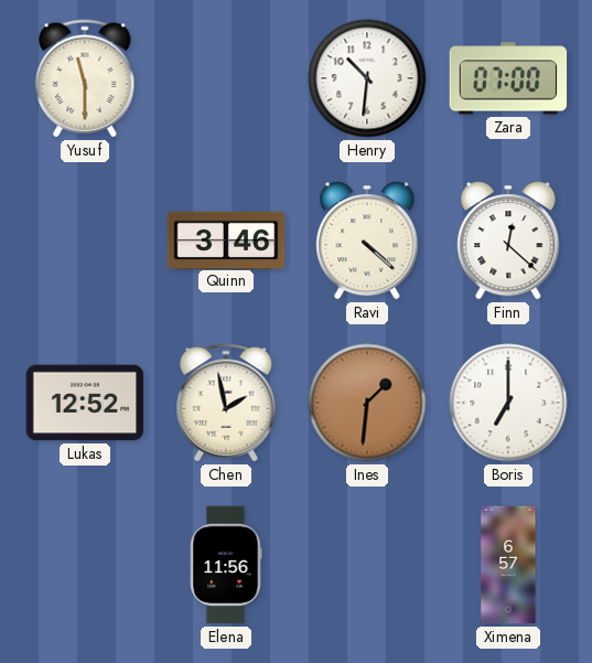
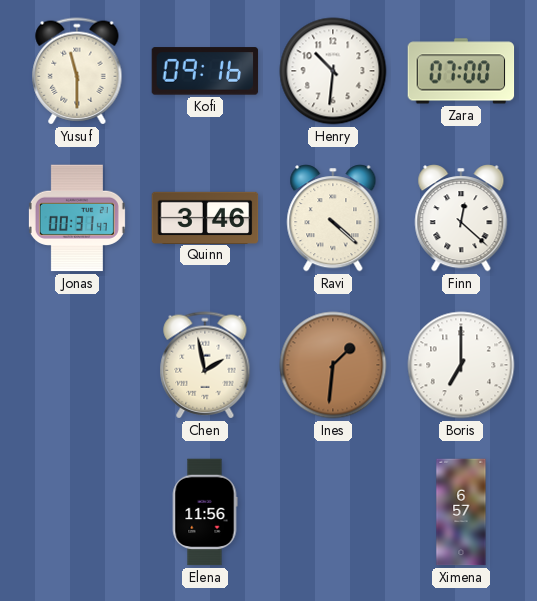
Kofi: none -> 09:16 (205, 71)
Jonas: none -> 00:31 (77, 218)
Lukas: 12:52 -> none (85, 403)
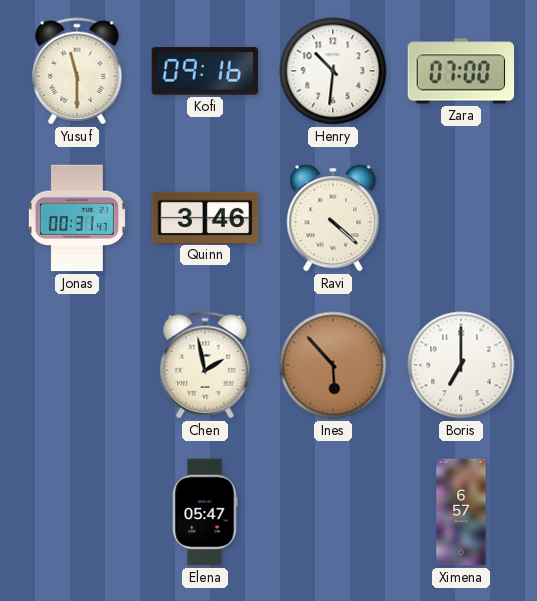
Finn: 12:22 -> none (461, 218)
Ines: 1:31 -> 5:53 (333, 365)
Elena: 11:56 -> 05:47 (205, 512)
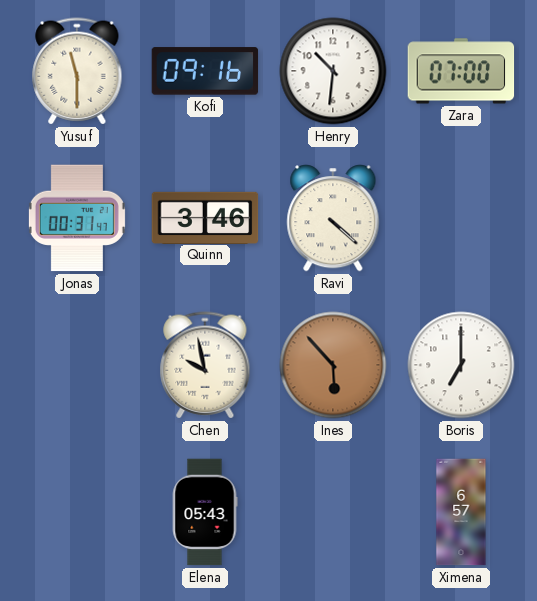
Chen: 1:58 -> 9:58 (205, 365)
Elena: 05:47 -> 05:43 (205, 512)
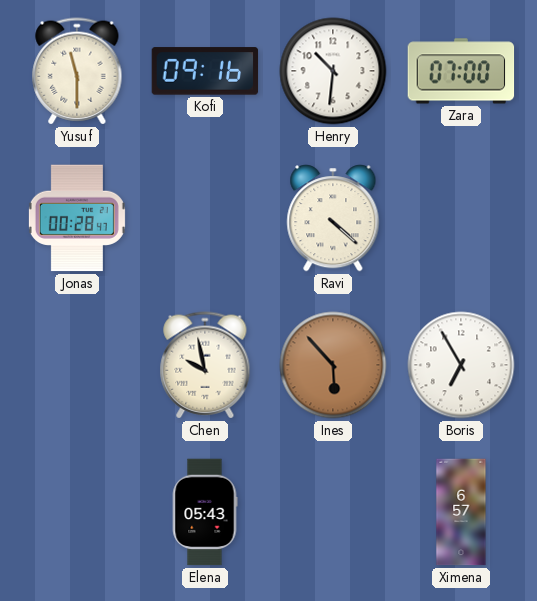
Jonas: 00:31 -> 00:28 (77, 218)
Quinn: 3:46 -> none (205, 217)
Boris: 7:00 -> 6:55 (461, 365)
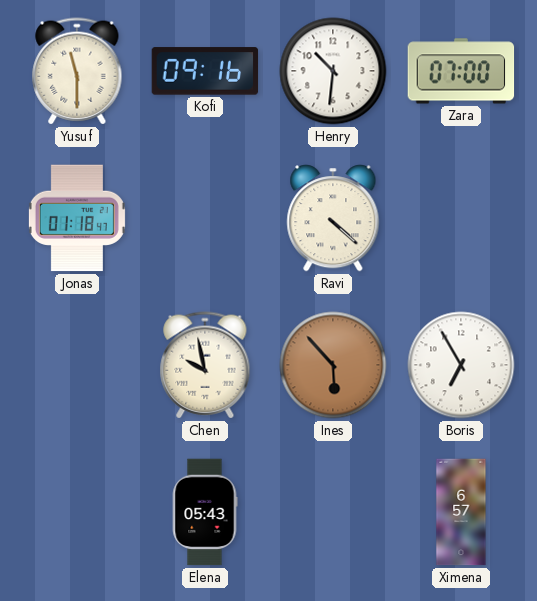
Jonas: 00:28 -> 01:18 (77, 218)
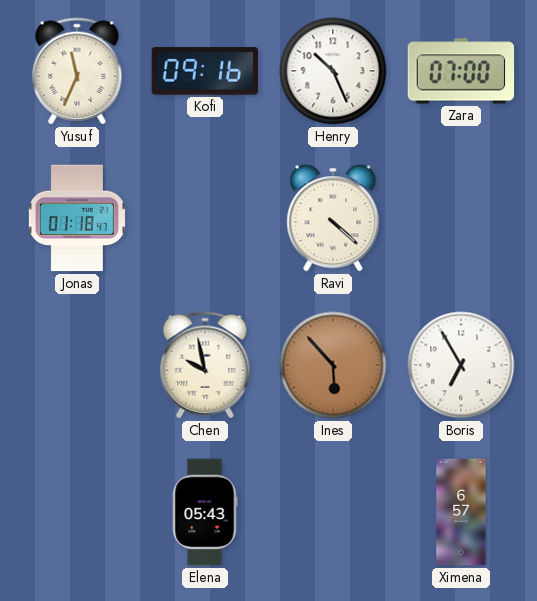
Yusuf: 11:30 -> 11:34 (77, 71)
Henry: 10:31 -> 10:26 (333, 71)
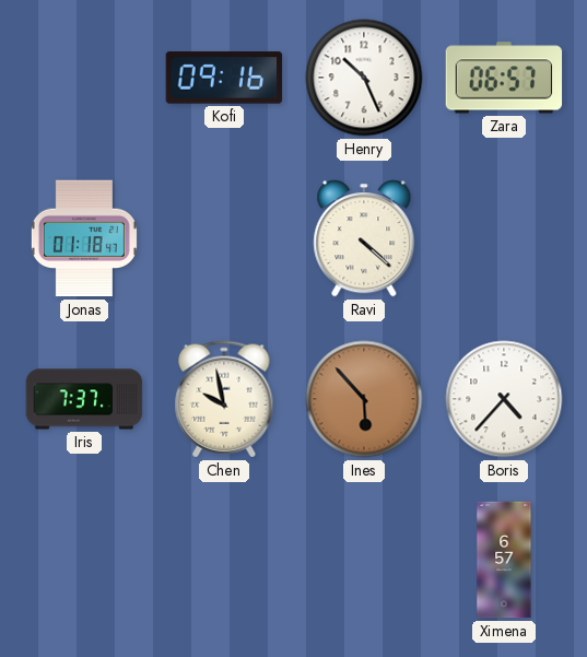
Yusuf: 11:34 -> none (77, 71)
Zara: 07:00 -> 06:57 (504, 78)
Iris: none -> 7:37 (84, 399)
Boris: 6:55 -> 4:37 (504, 399)
Elena: 05:43 -> none (205, 512)
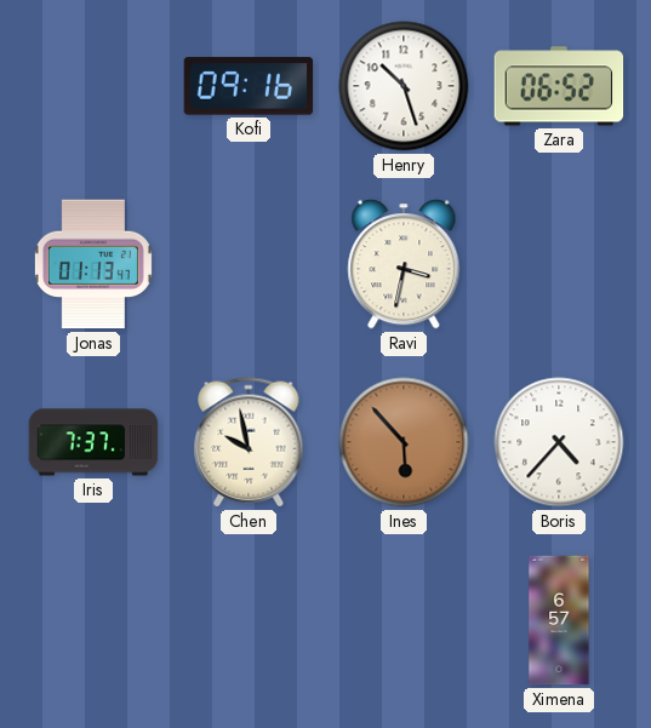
Henry: 10:26 -> 10:27 (404, 86)
Zara: 06:57 -> 06:52 (559, 86)
Jonas: 01:18 -> 01:13 (93, 264)
Ravi: 4:22 -> 3:32 (404, 264)
